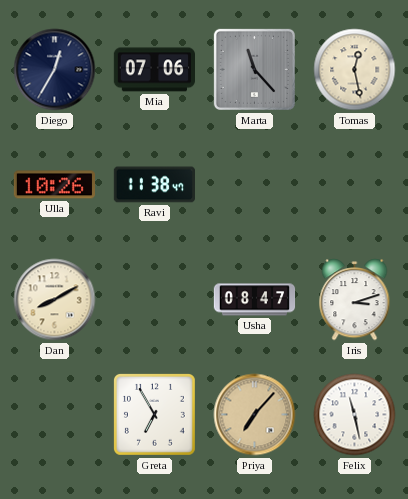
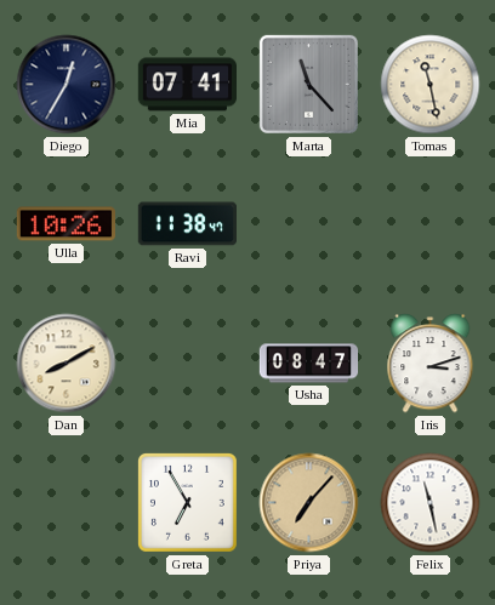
Mia: 07:06 -> 07:41 (187, 85)
Tomas: 12:28 -> 11:28 (431, 85)
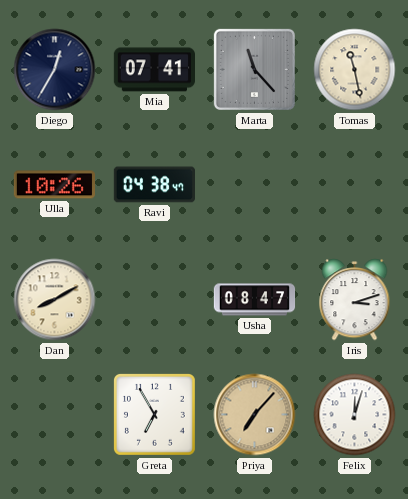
Ravi: 11:38 -> 04:38 (154, 185)
Felix: 11:28 -> 12:03 (355, 415)
